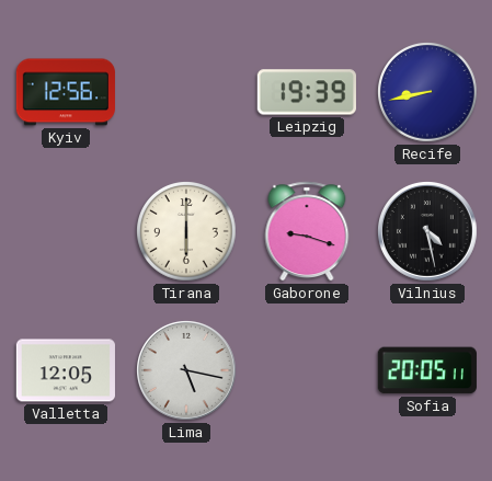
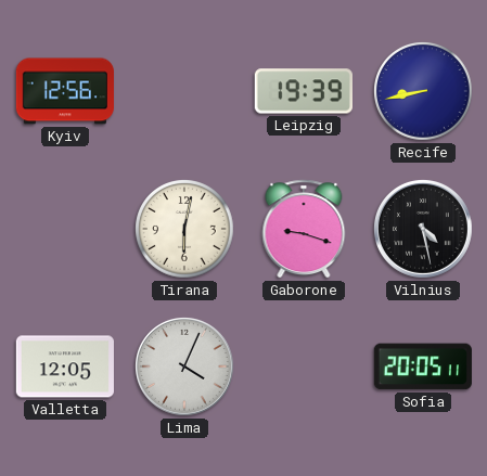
Tirana: 6:00 -> 6:02 (185, 230)
Lima: 5:17 -> 4:04 (185, 368)
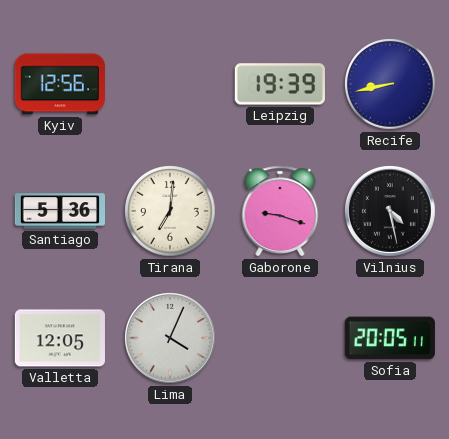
Santiago: none -> 5:36 (59, 211)
Tirana: 6:02 -> 7:01 (171, 212)
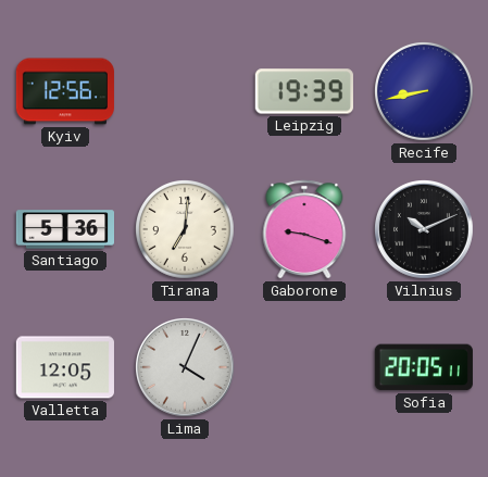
Vilnius: 4:28 -> 10:11 (425, 230)
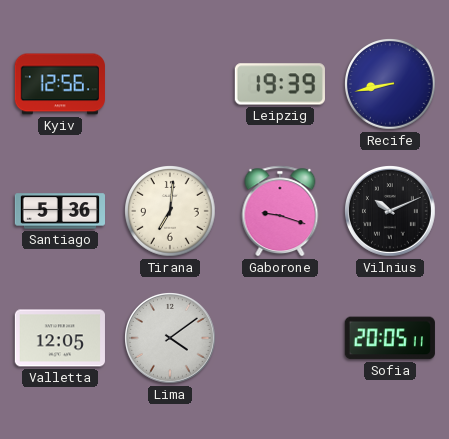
Lima: 4:04 -> 4:09 (171, 339)
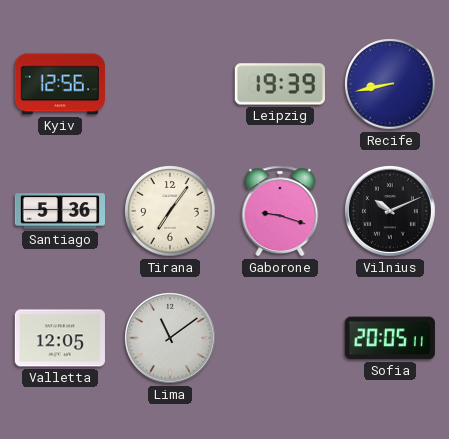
Tirana: 7:01 -> 7:06 (171, 212)
Lima: 4:09 -> 11:09 (171, 339)
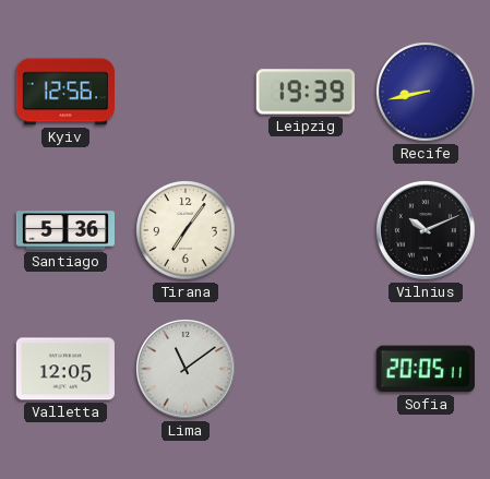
Gaborone: 9:18 -> none (280, 211)
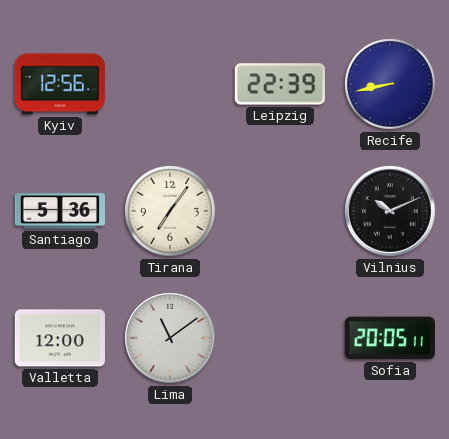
Leipzig: 19:39 -> 22:39 (280, 84)
Valletta: 12:05 -> 12:00 (60, 338)
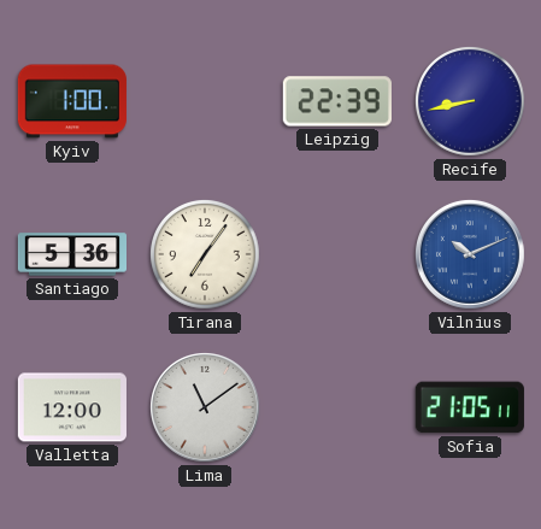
Kyiv: 12:56 -> 1:00 (72, 101)
Vilnius dial: black -> blue (471, 255)
Sofia: 20:05 -> 21:05 (470, 407)
